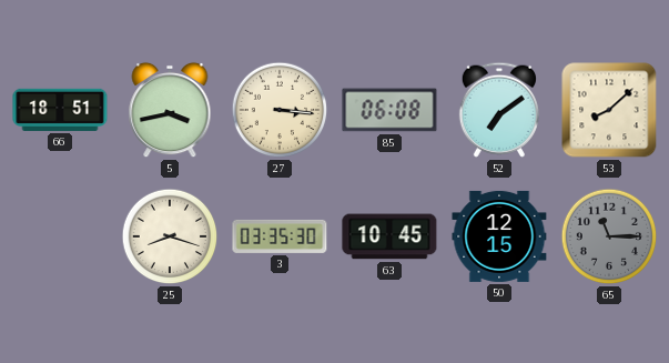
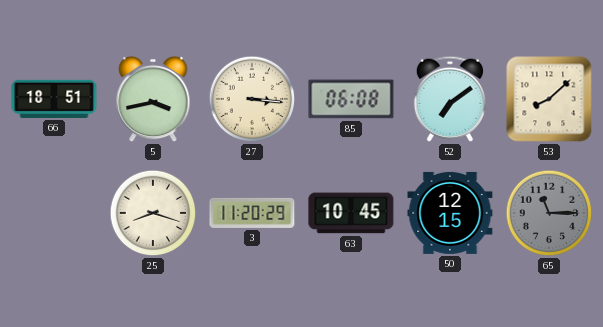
3: 03:35 -> 11:20 (252, 213)
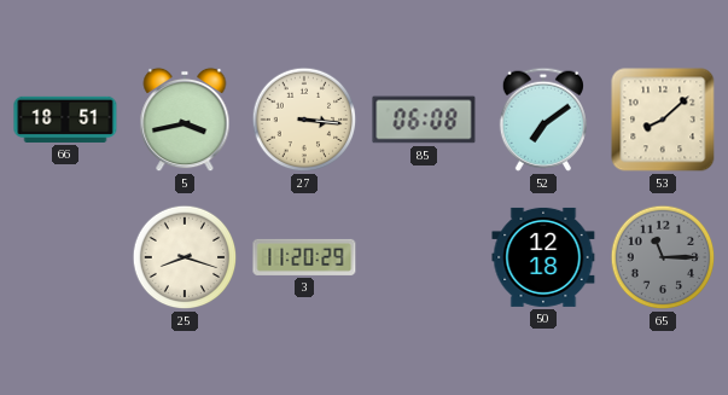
63: 10:45 -> none (351, 213)
50: 12:15 -> 12:18 (543, 257)
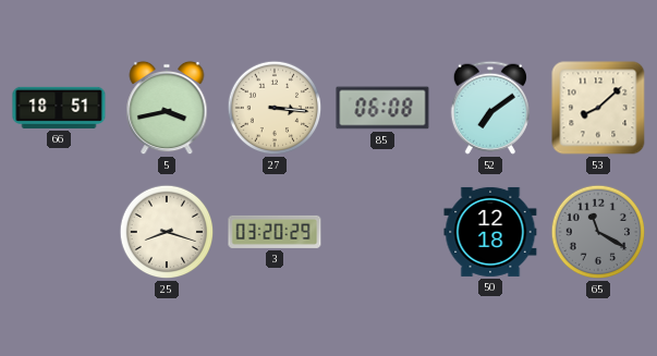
3: 11:20 -> 03:20 (275, 232)
65: 11:15 -> 11:20 (598, 232)
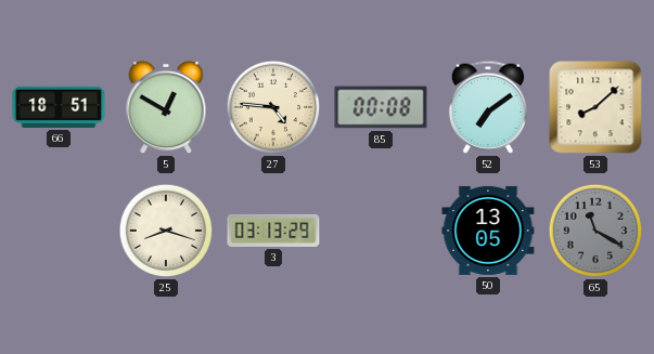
5: 3:43 -> 12:50 (166, 107)
27: 3:16 -> 4:46 (273, 107)
85: 06:08 -> 00:08 (381, 107)
3: 03:20 -> 03:13 (273, 231)
50: 12:18 -> 13:05 (488, 231)
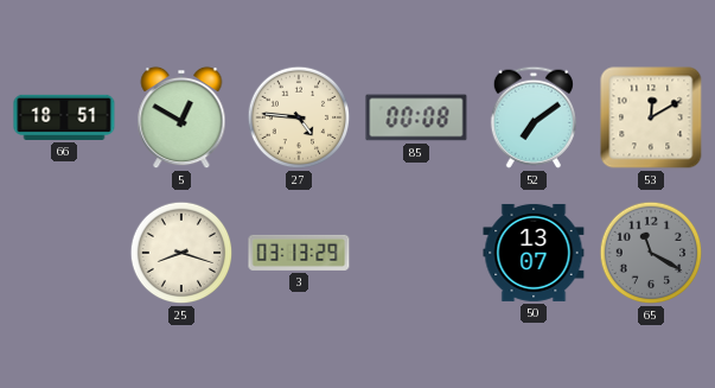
53: 8:08 -> 12:10 (651, 117)
50: 13:05 -> 13:07 (534, 253)
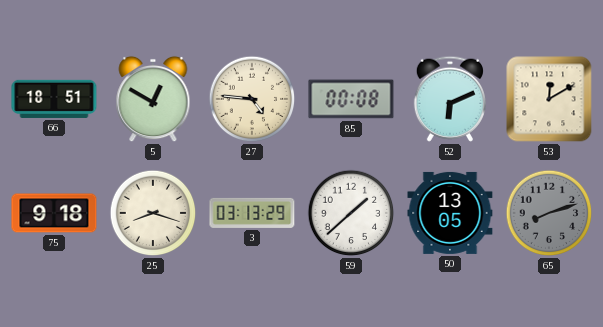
52: 7:09 -> 6:11 (450, 99)
75: none -> 9:18 (54, 213)
59: none -> 1:38 (351, 213)
50: 13:07 -> 13:05 (450, 213)
65: 11:20 -> 8:12 (549, 213)
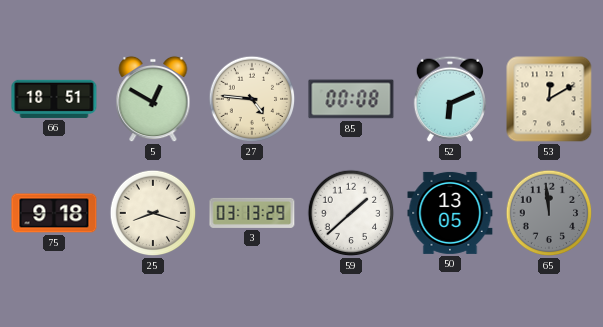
65: 8:12 -> 11:59 (549, 213)
